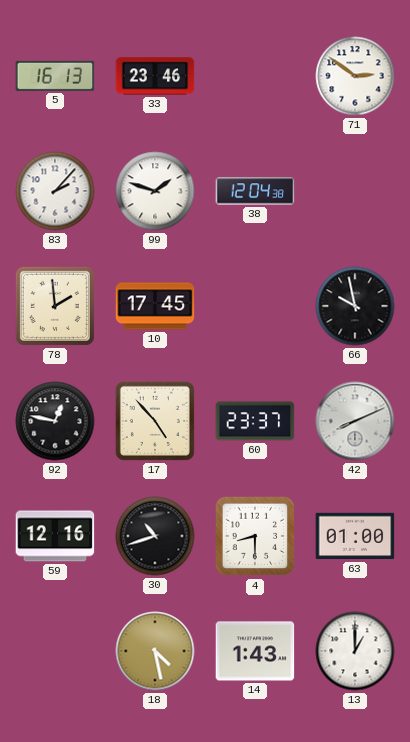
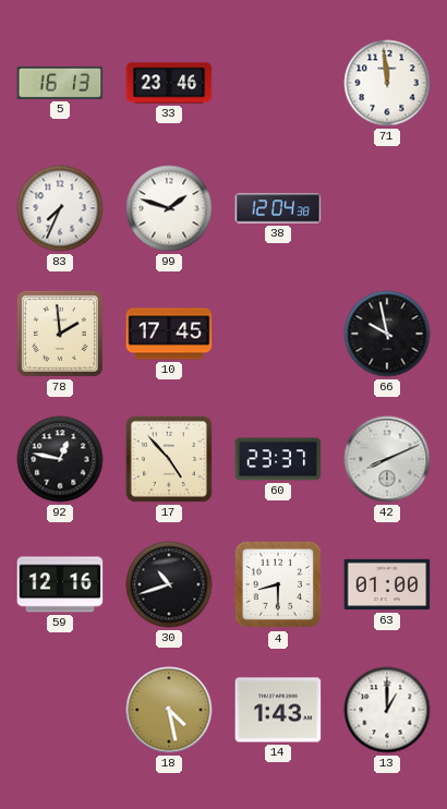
71: 2:51 -> 11:59 (387, 83)
83: 2:07 -> 7:34 (60, 208)
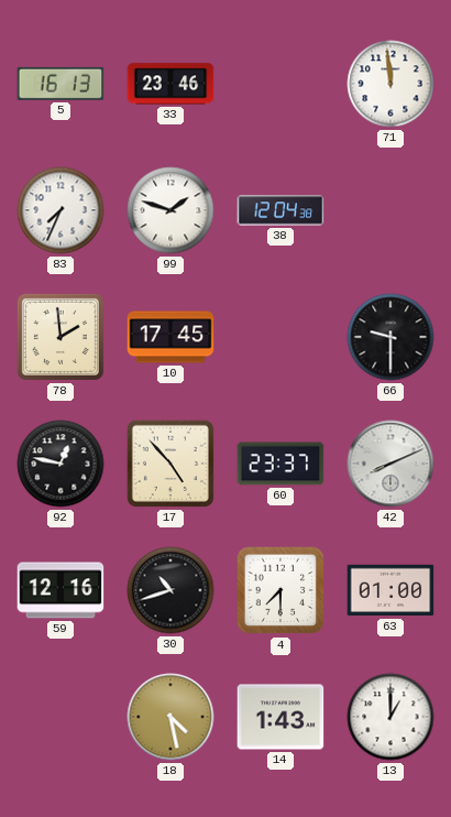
66: 9:58 -> 9:30 (391, 337)
4: 8:30 -> 7:30 (280, 590)
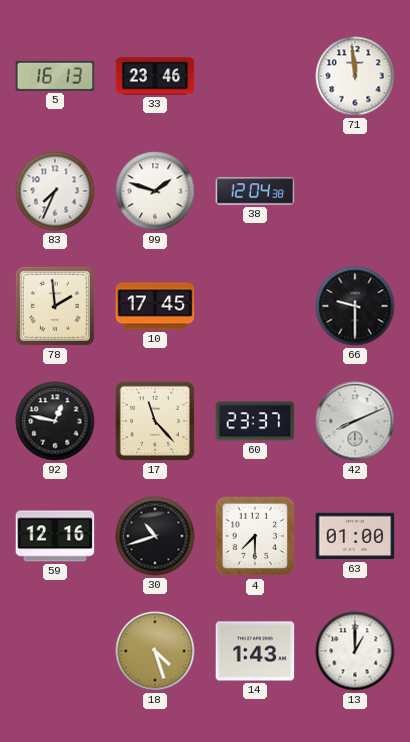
17: 4:53 -> 11:23 (155, 421)
18: 4:28 -> 4:27 (155, 651)
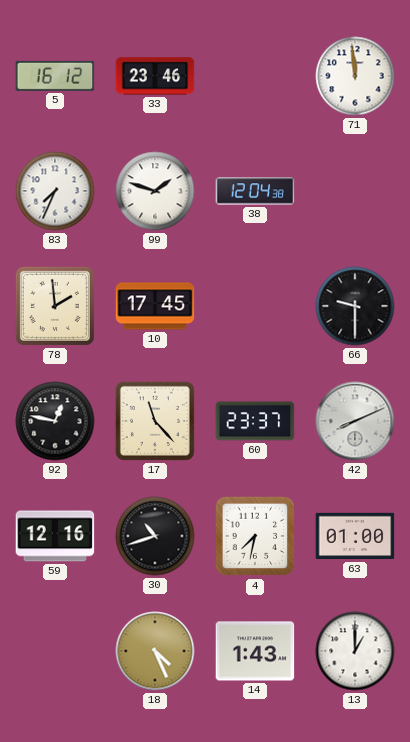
5: 16:13 -> 16:12 (55, 76)
4: 7:30 -> 7:32 (255, 536)
18: 4:27 -> 4:26 (155, 651)
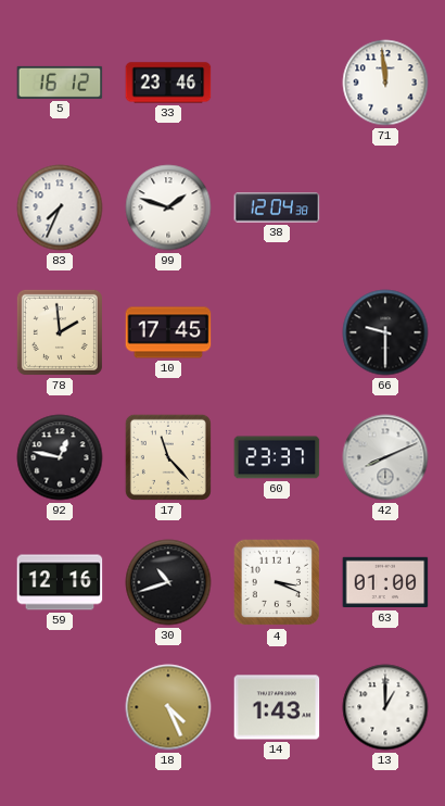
4: 7:32 -> 3:19 (277, 582)
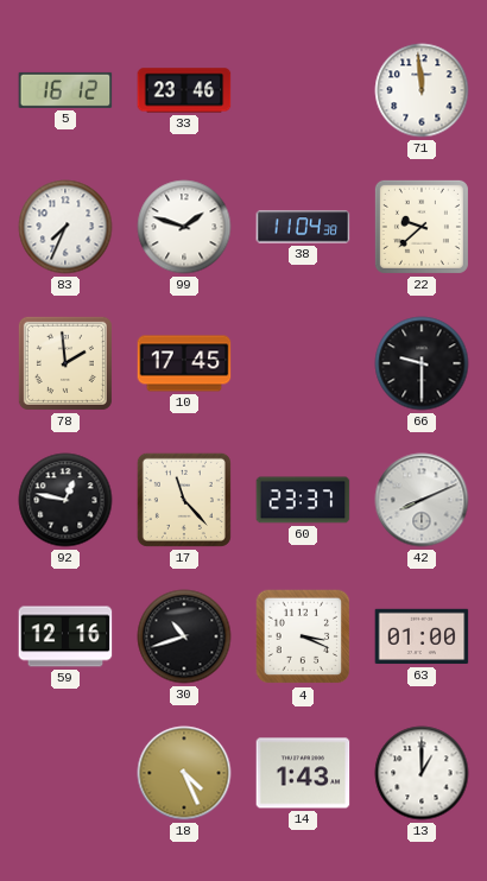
38: 12:04 -> 11:04 (303, 227)
22: none -> 9:38 (422, 227)
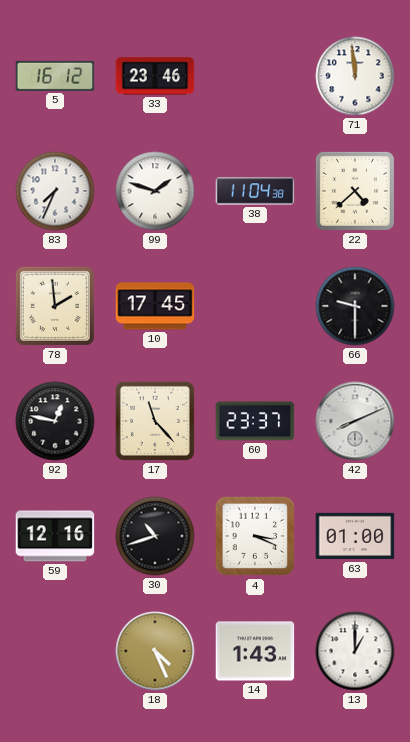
22: 9:38 -> 4:38 (355, 191)
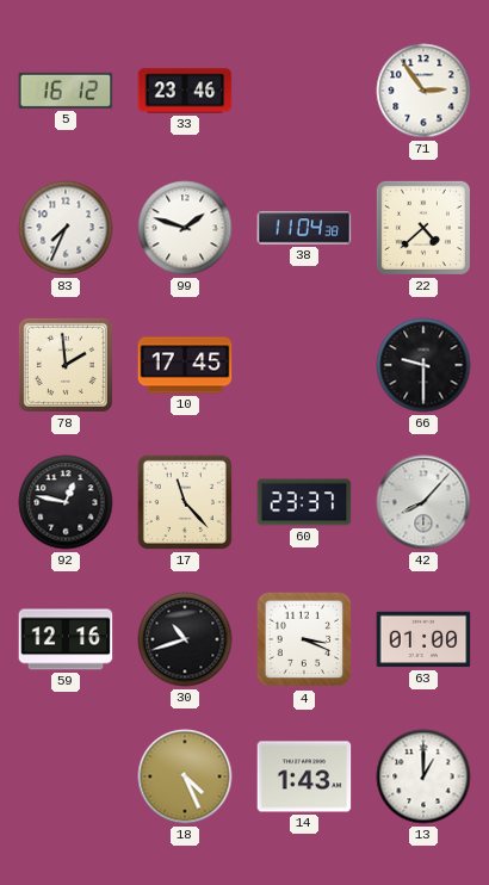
71: 11:59 -> 2:54 (423, 91)
42: 8:11 -> 8:07 (423, 502)
